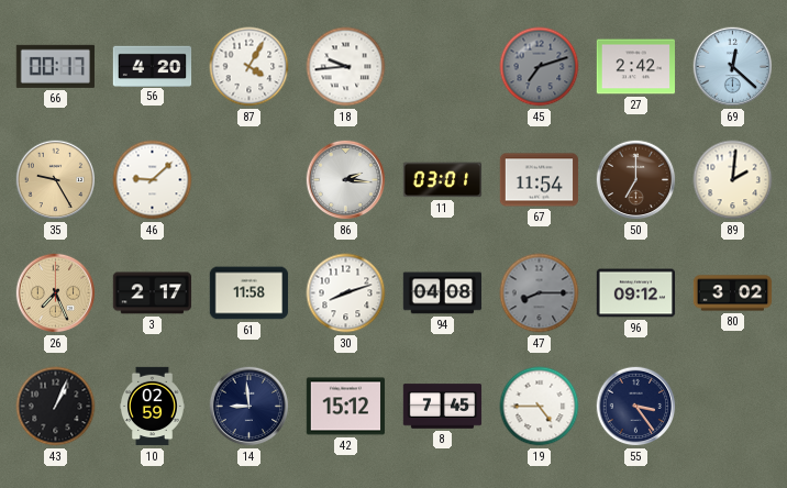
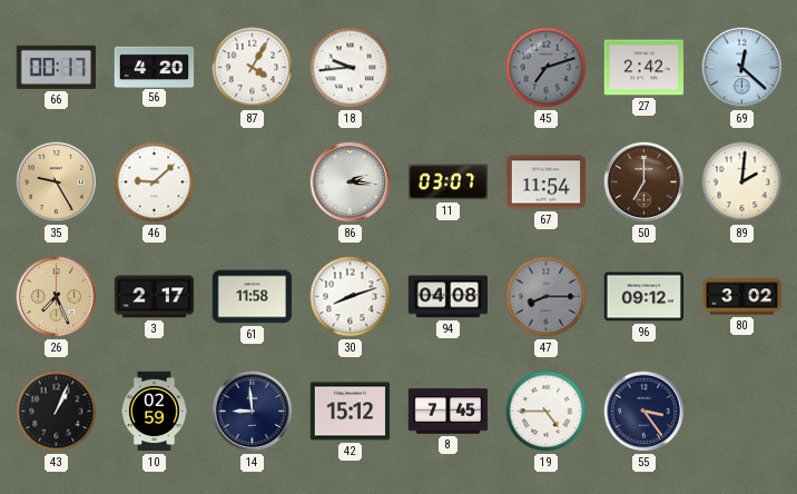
11: 03:01 -> 03:07 (449, 182)
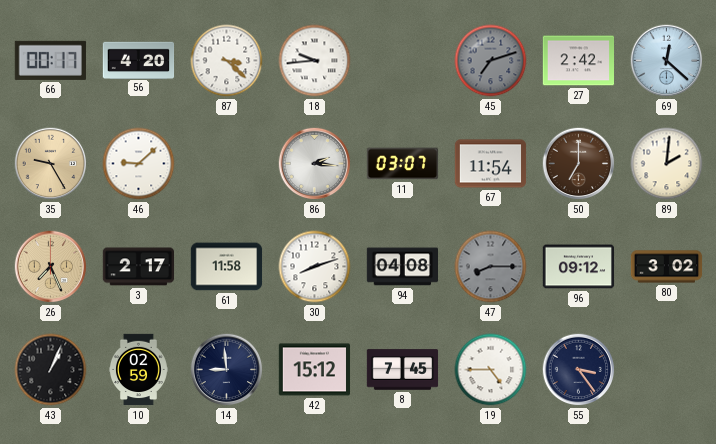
87: 4:05 -> 3:22 (227, 61)
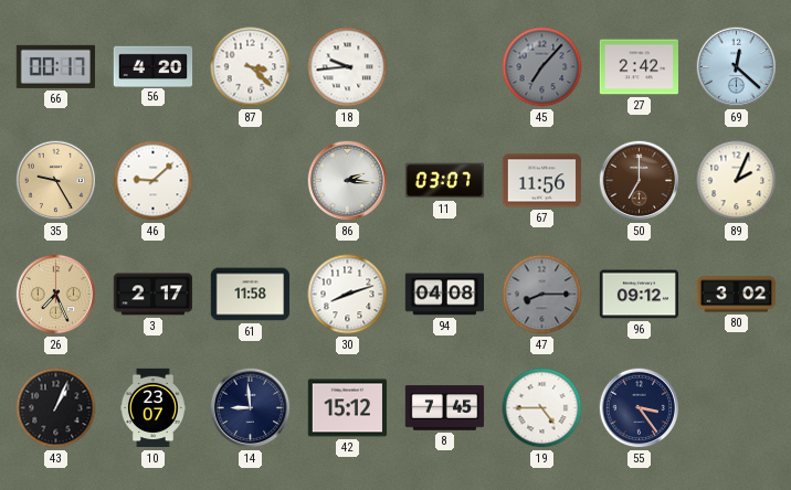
45: 7:12 -> 7:07 (542, 67)
67: 11:54 -> 11:56 (542, 181)
89: 2:01 -> 2:04 (737, 181)
10: 02:59 -> 23:07 (152, 408)
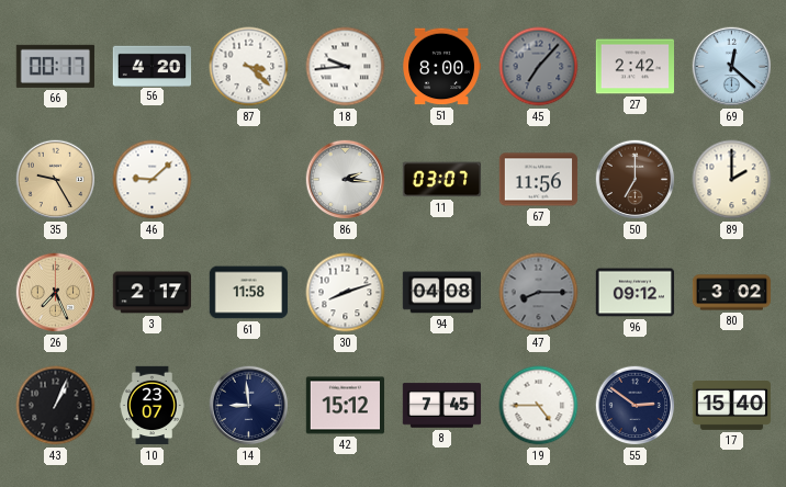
51: none -> 8:00 (442, 67)
89: 2:04 -> 2:00 (732, 180)
55: 3:24 -> 2:51 (636, 406)
17: none -> 15:40 (732, 406)
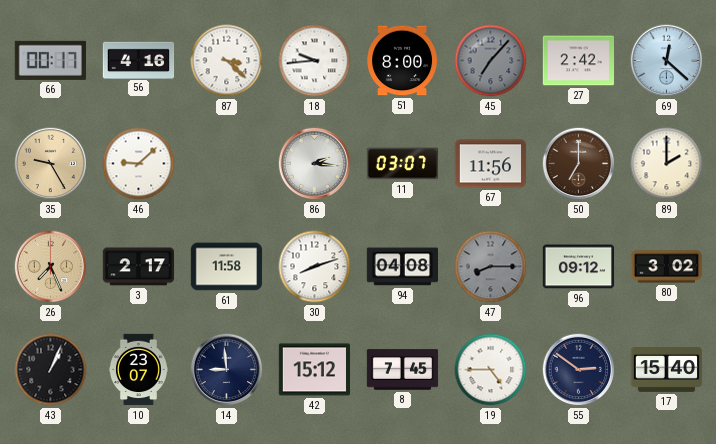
56: 4:20 -> 4:16 (139, 60)
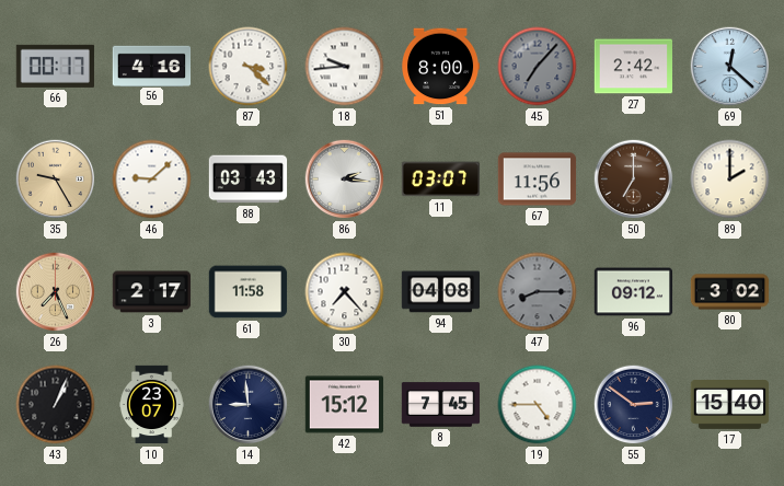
88: none -> 03:43 (249, 180)
30: 8:12 -> 7:23 (345, 292)
